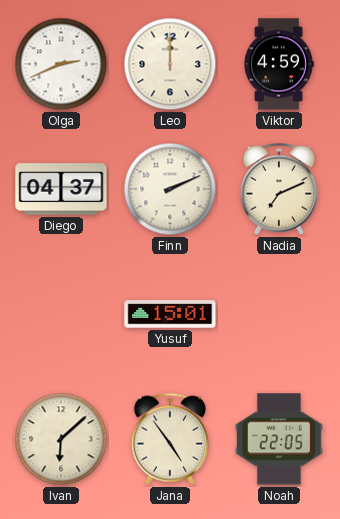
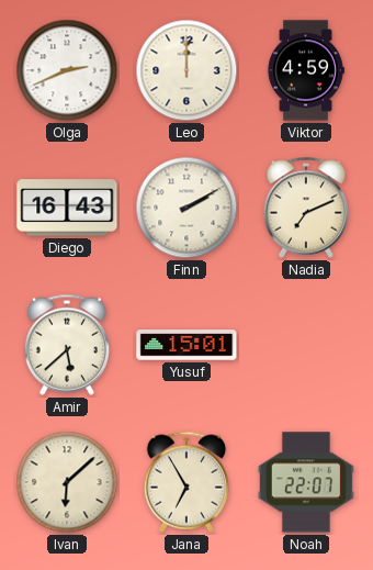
Diego: 04:37 -> 16:43 (67, 208)
Finn: 2:11 -> 2:10 (187, 208)
Amir: none -> 5:38 (67, 345)
Jana: 4:54 -> 6:55 (187, 482)
Noah: 22:05 -> 22:07 (306, 482)
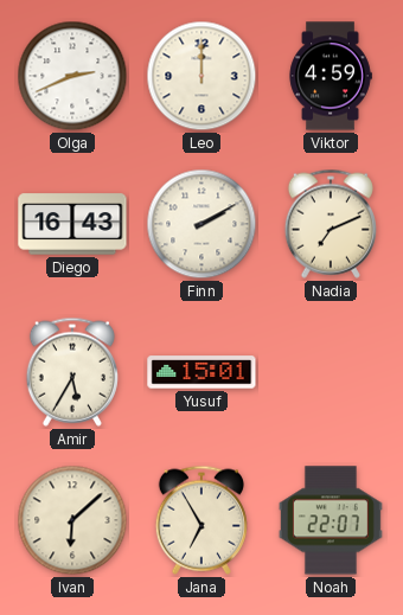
Amir: 5:38 -> 5:35 (72, 372)
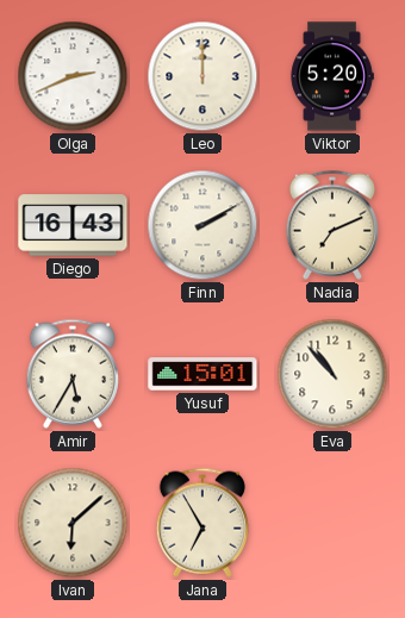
Viktor: 4:59 -> 5:20 (332, 76)
Eva: none -> 10:53 (332, 374)
Noah: 22:07 -> none (331, 520)
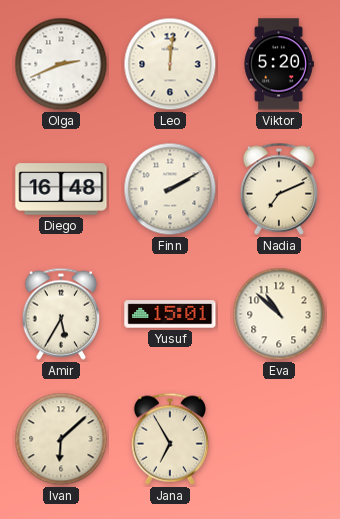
Leo: 12:00 -> 12:01 (170, 64)
Diego: 16:43 -> 16:48 (61, 189)
Eva: 10:53 -> 10:52 (279, 314)
